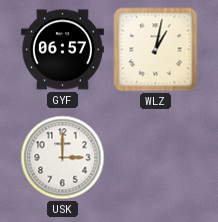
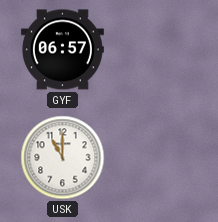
WLZ: 1:02 -> none (156, 50)
USK: 3:00 -> 11:00 (63, 158)
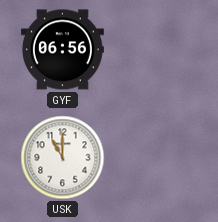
GYF: 06:57 -> 06:56 (62, 50)
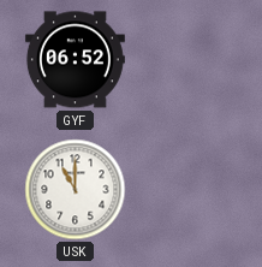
GYF: 06:56 -> 06:52 (75, 60)
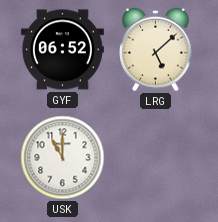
LRG: none -> 5:08 (156, 50)
